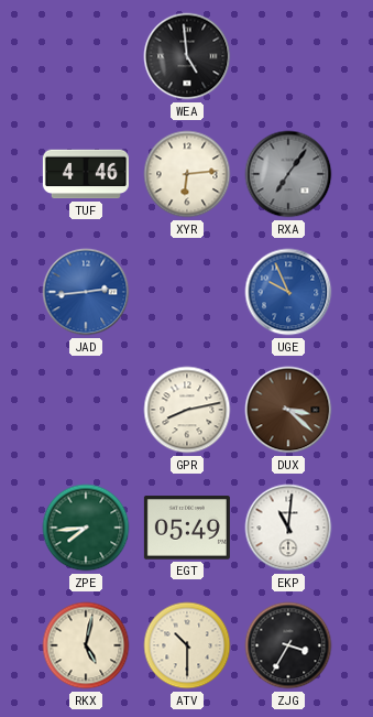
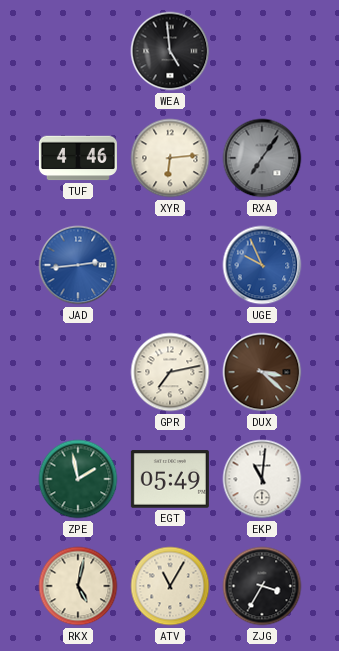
GPR: 8:13 -> 7:13 (170, 372)
ZPE: 7:44 -> 1:58 (78, 479)
ATV: 10:30 -> 11:05 (170, 586)
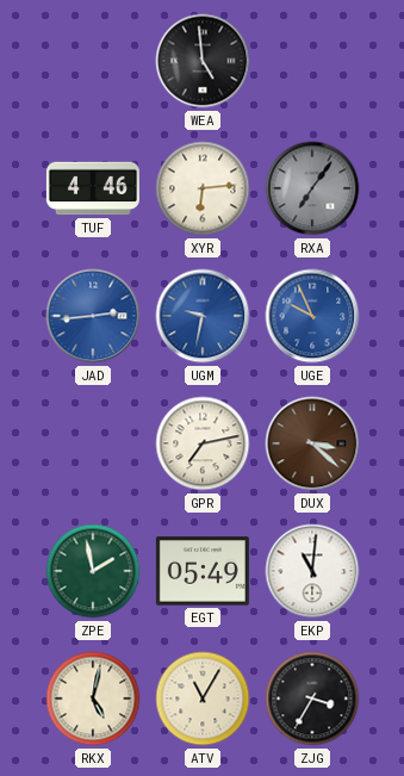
UGM: none -> 9:32 (203, 316)
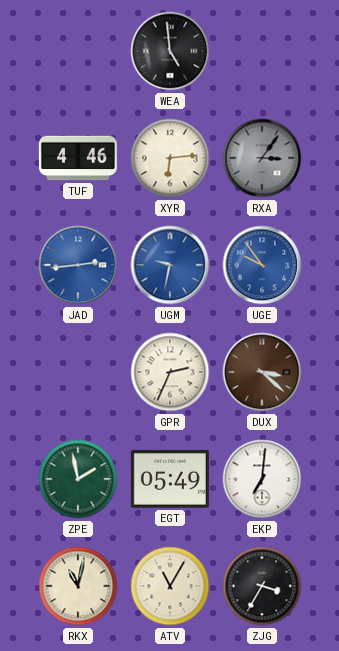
RXA: 7:06 -> 3:06 (262, 158)
UGE: 9:56 -> 9:54 (262, 265)
GPR: 7:13 -> 2:34 (170, 372)
EKP: 11:01 -> 7:01 (262, 479)
RKX: 5:02 -> 11:02 (78, 586)
